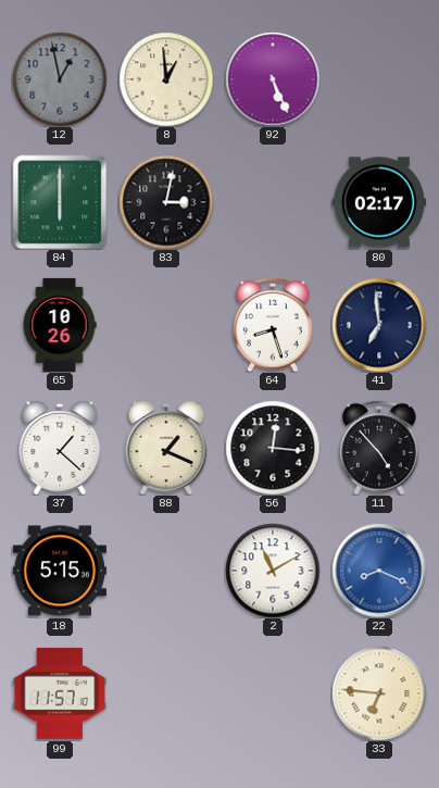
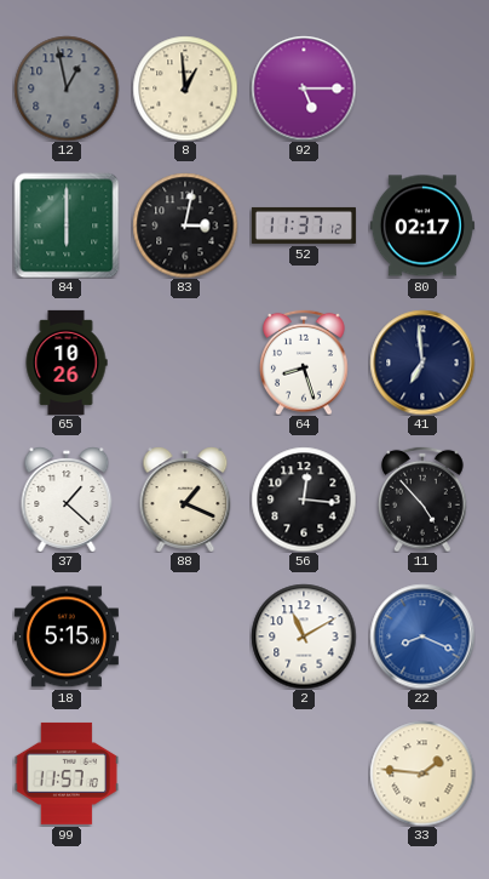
92: 5:26 -> 5:15 (304, 89)
52: none -> 11:37 (304, 226)
33: 6:46 -> 1:46 (422, 774)
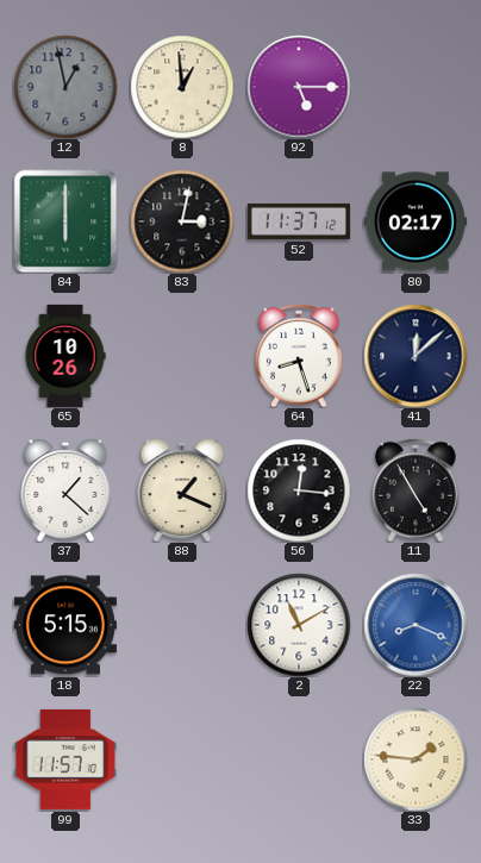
41: 6:59 -> 12:08 (416, 356)
11: 4:53 -> 4:55 (417, 490)
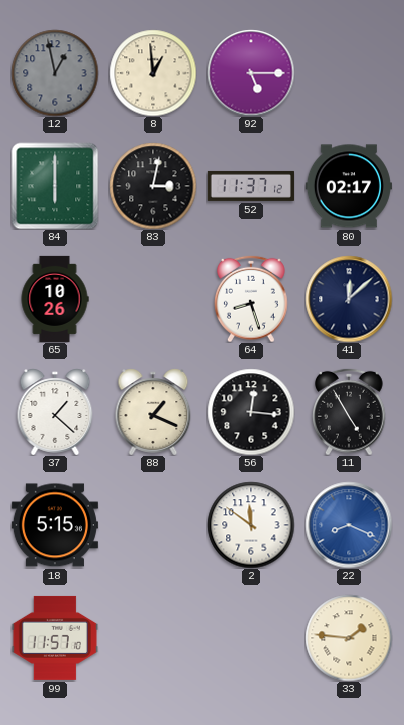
2: 11:10 -> 11:51 (251, 525)
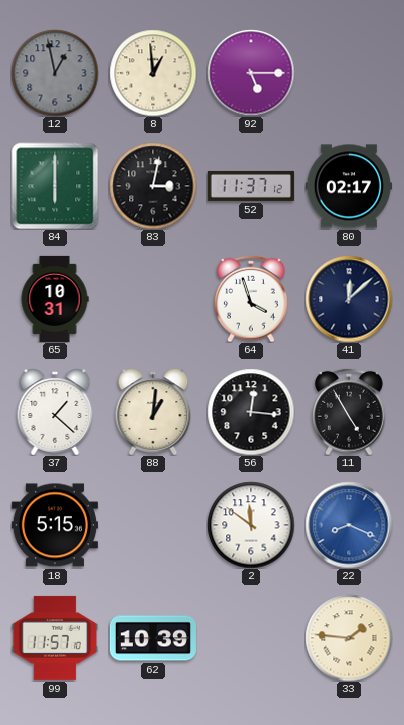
65: 10:26 -> 10:31 (55, 299)
64: 8:27 -> 3:57 (252, 299)
88: 1:19 -> 1:01 (153, 412)
62: none -> 10:39 (153, 638)
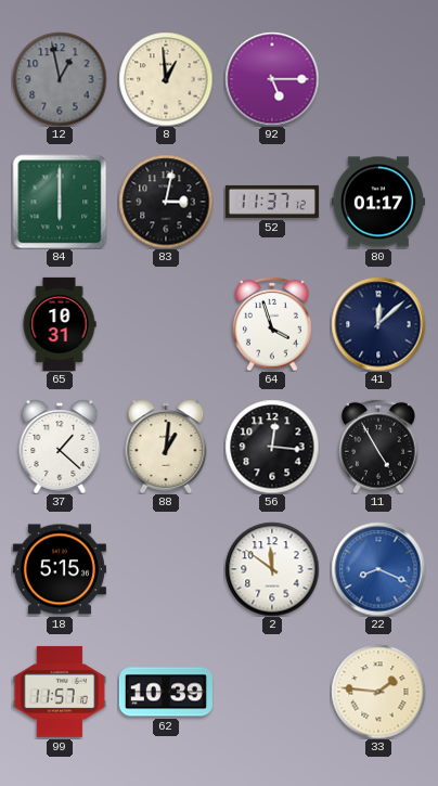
80: 02:17 -> 01:17 (378, 202)
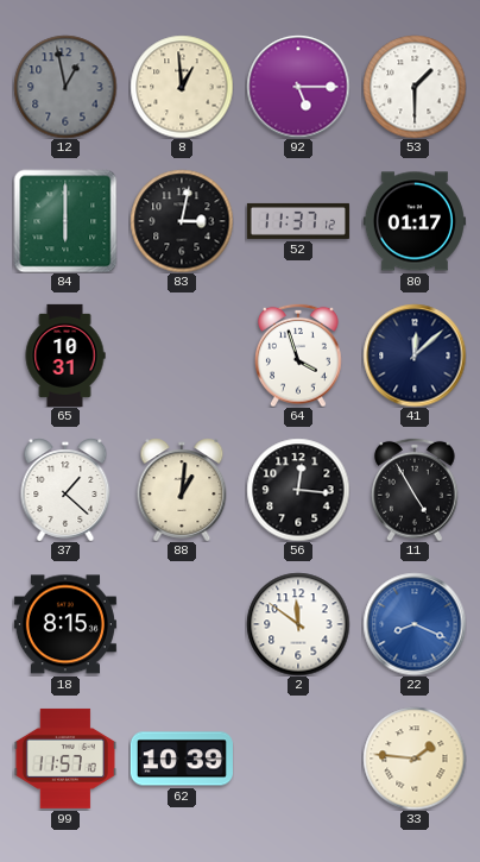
53: none -> 1:30 (415, 87)
18: 5:15 -> 8:15 (65, 624)
